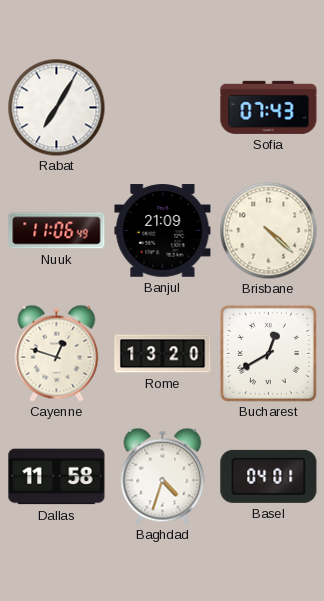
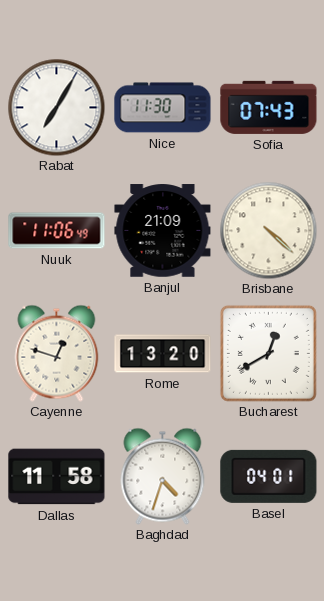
Nice: none -> 11:30 (163, 108)
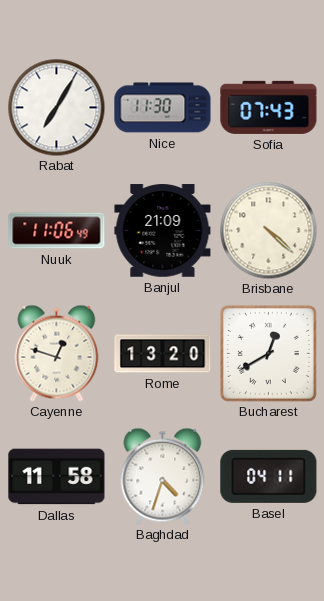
Basel: 04:01 -> 04:11 (269, 476)
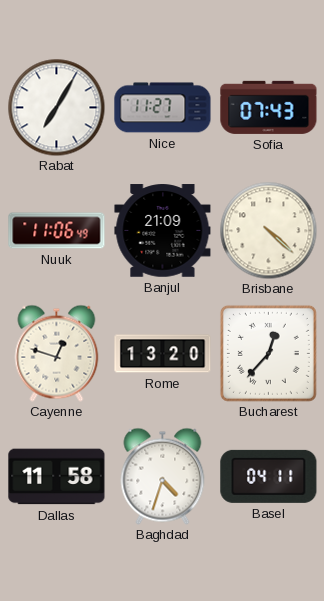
Nice: 11:30 -> 11:27 (163, 108)
Bucharest: 12:40 -> 12:37 (268, 353)
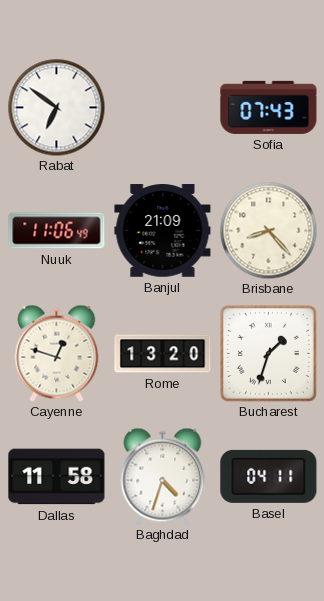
Rabat: 7:05 -> 6:51 (56, 107)
Nice: 11:27 -> none (163, 108)
Brisbane: 4:22 -> 8:23 (268, 230)
Bucharest: 12:37 -> 1:33 (268, 353)
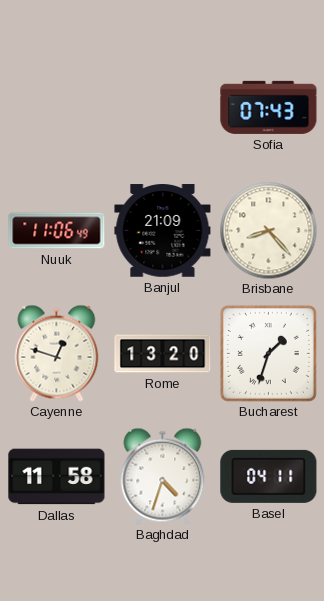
Rabat: 6:51 -> none (56, 107)
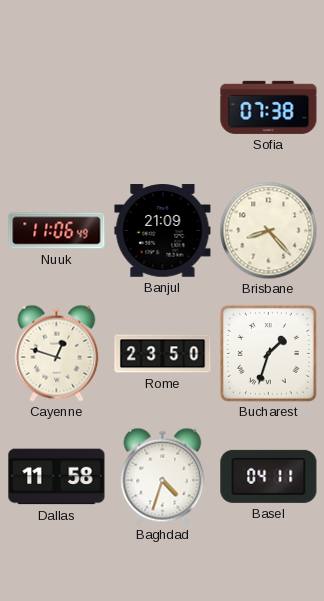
Sofia: 07:43 -> 07:38 (269, 107)
Rome: 13:20 -> 23:50 (163, 354)
